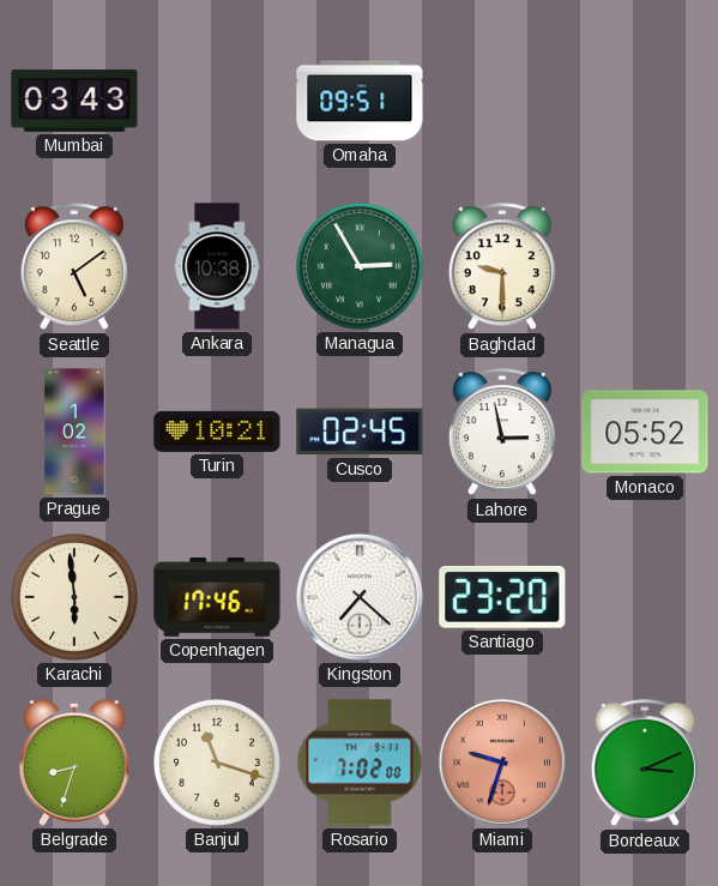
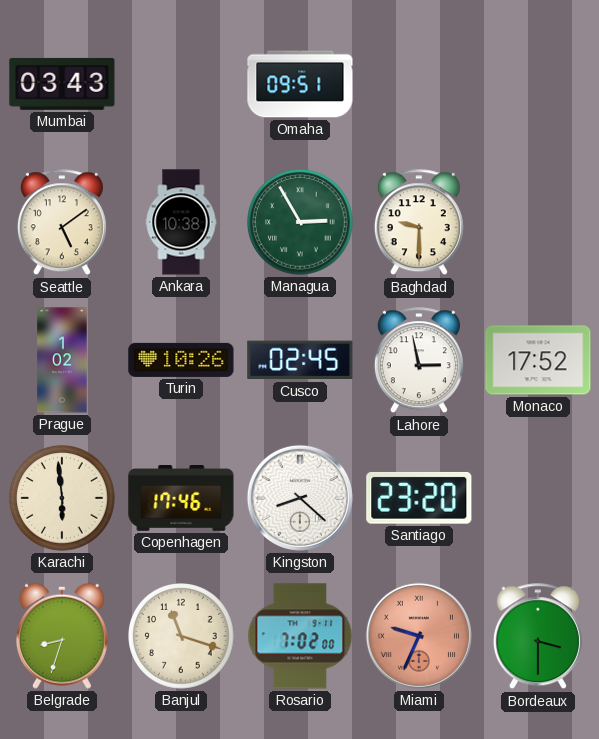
Turin: 10:21 -> 10:26 (181, 360)
Monaco: 05:52 -> 17:52 (538, 360)
Kingston: 7:22 -> 8:22 (300, 498)
Miami: 9:33 -> 9:34 (419, 636)
Bordeaux: 3:11 -> 3:30 (538, 637)
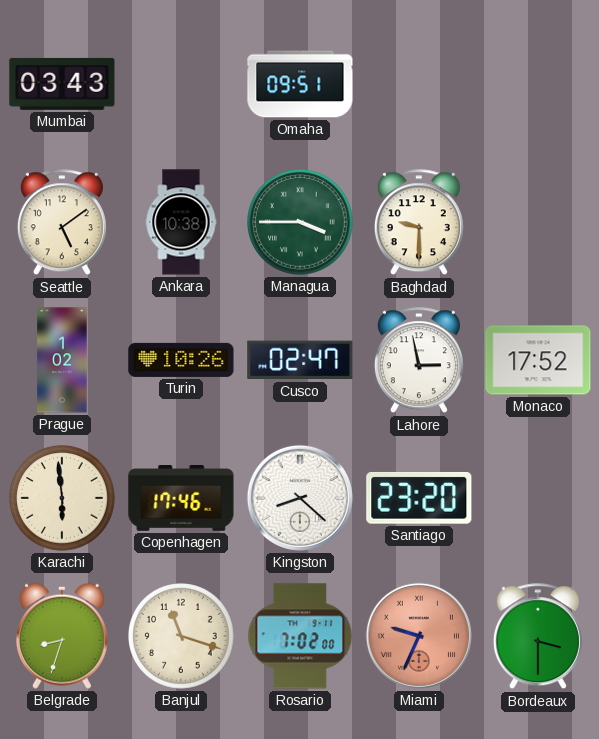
Managua: 2:55 -> 3:45 (301, 223)
Cusco: 02:45 -> 02:47 (300, 360)
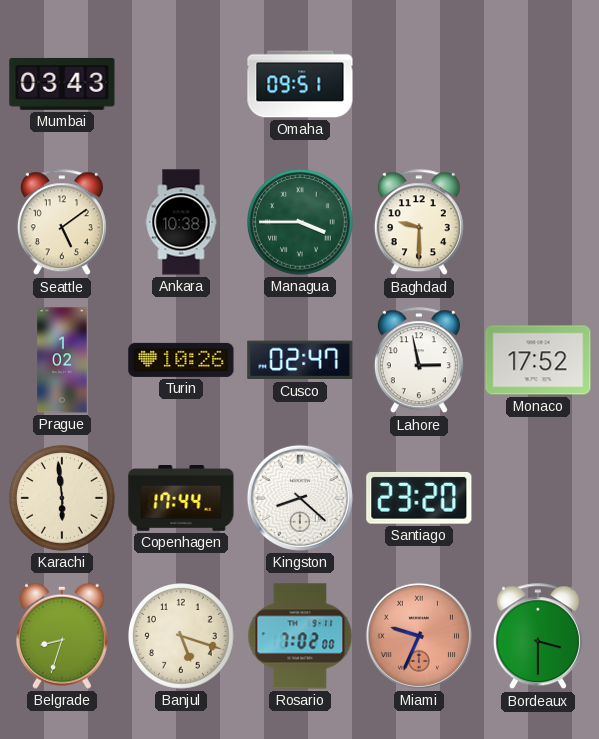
Copenhagen: 17:46 -> 17:44 (181, 499)
Banjul: 11:18 -> 5:18 (182, 637)
